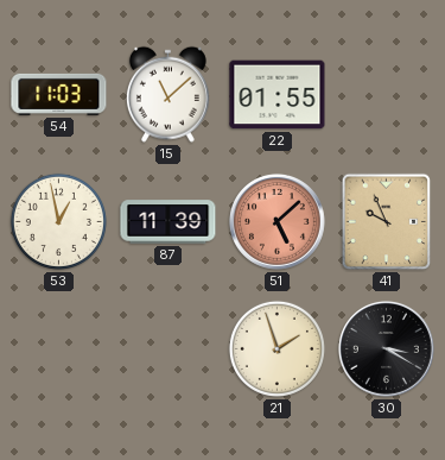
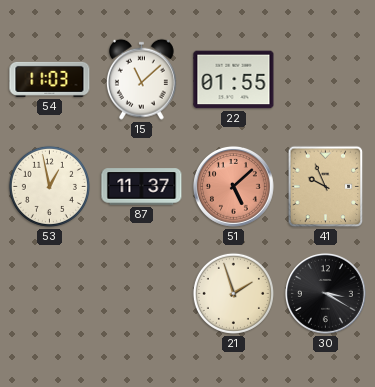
87: 11:39 -> 11:37 (142, 187)
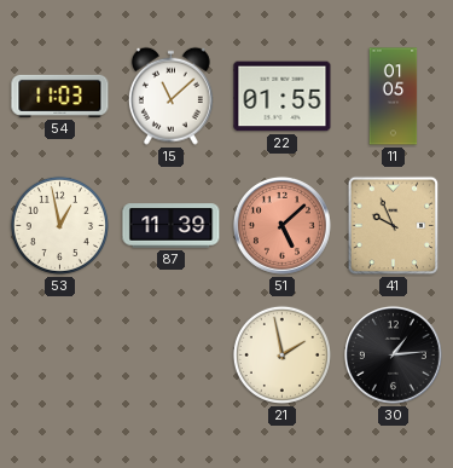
11: none -> 01:05 (394, 97)
87: 11:37 -> 11:39 (172, 226)
21: 1:57 -> 1:58 (281, 354)
30: 3:20 -> 1:14 (393, 354)
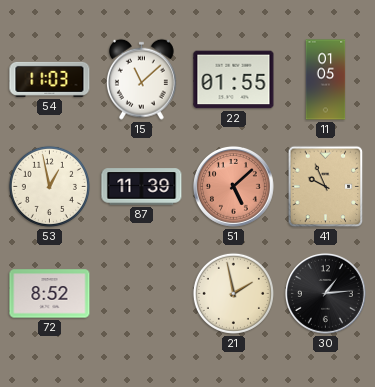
72: none -> 8:52 (50, 294)
